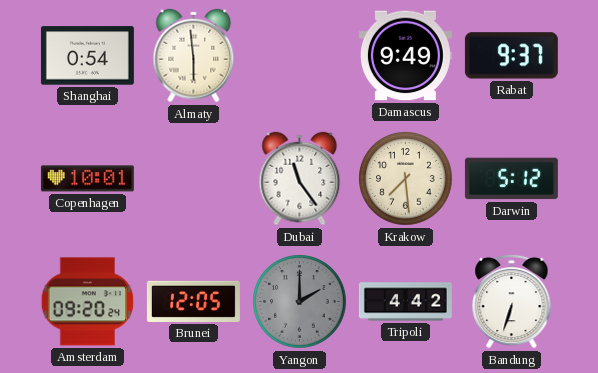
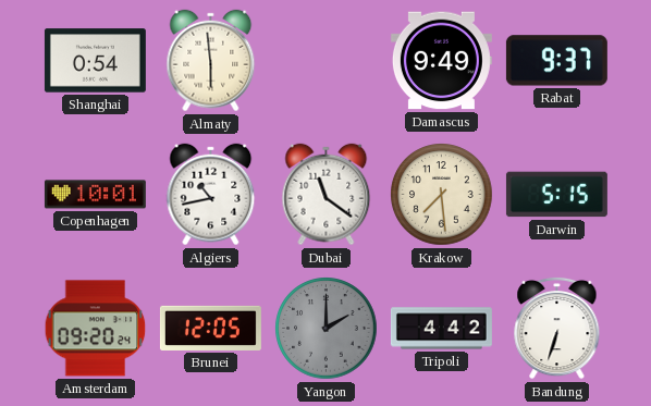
Algiers: none -> 10:43 (211, 195)
Dubai: 11:24 -> 11:21 (327, 195)
Darwin: 5:12 -> 5:15 (556, 195)
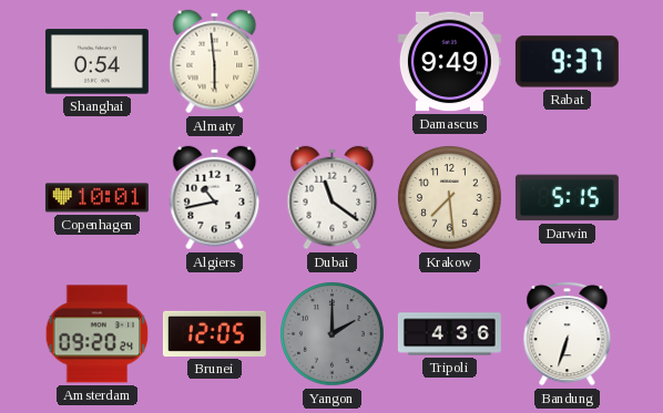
Tripoli: 4:42 -> 4:36 (449, 334)
